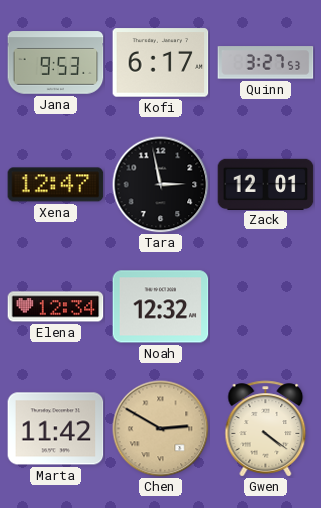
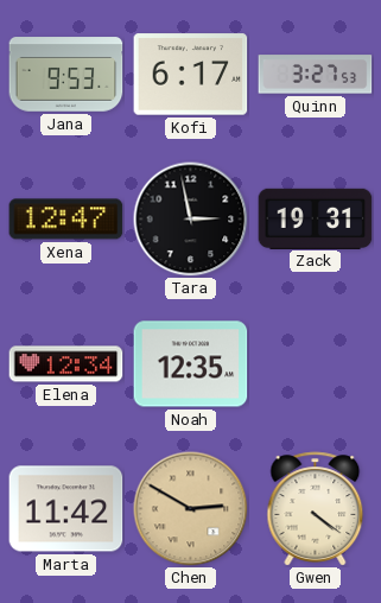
Zack: 12:01 -> 19:31 (316, 218)
Noah: 12:32 -> 12:35 (191, 364)
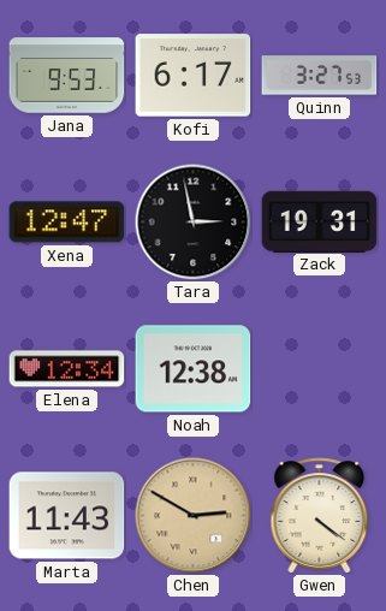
Noah: 12:35 -> 12:38 (194, 369)
Marta: 11:42 -> 11:43 (67, 516)
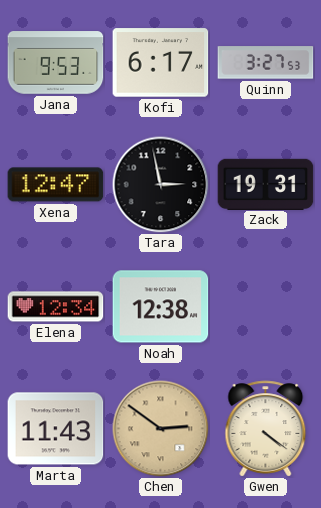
Chen: 2:50 -> 2:51 (161, 429)
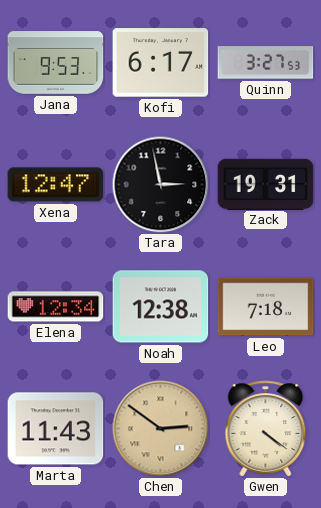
Leo: none -> 7:18 (266, 307)
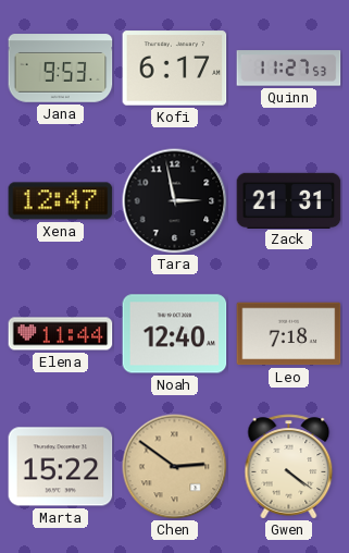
Quinn: 3:27 -> 11:27 (289, 69)
Zack: 19:31 -> 21:31 (289, 200)
Elena: 12:34 -> 11:44 (61, 334)
Noah: 12:38 -> 12:40 (175, 334)
Marta: 11:43 -> 15:22 (61, 467)
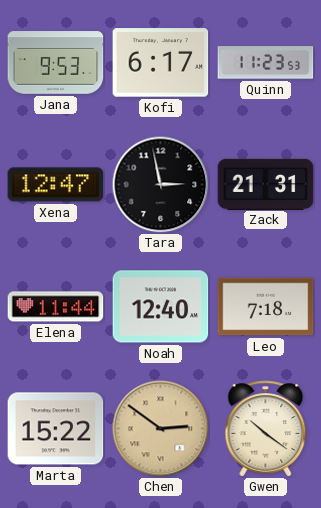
Quinn: 11:27 -> 11:23 (266, 63)
Gwen: 4:21 -> 10:21 (266, 429)
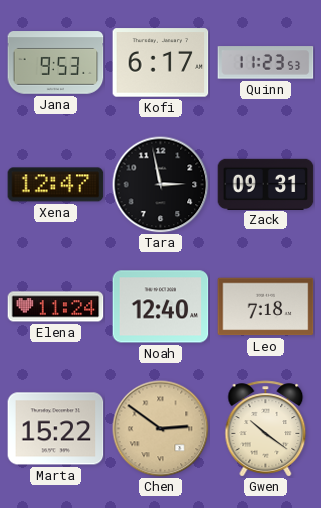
Zack: 21:31 -> 09:31 (266, 184)
Elena: 11:44 -> 11:24 (56, 307)
